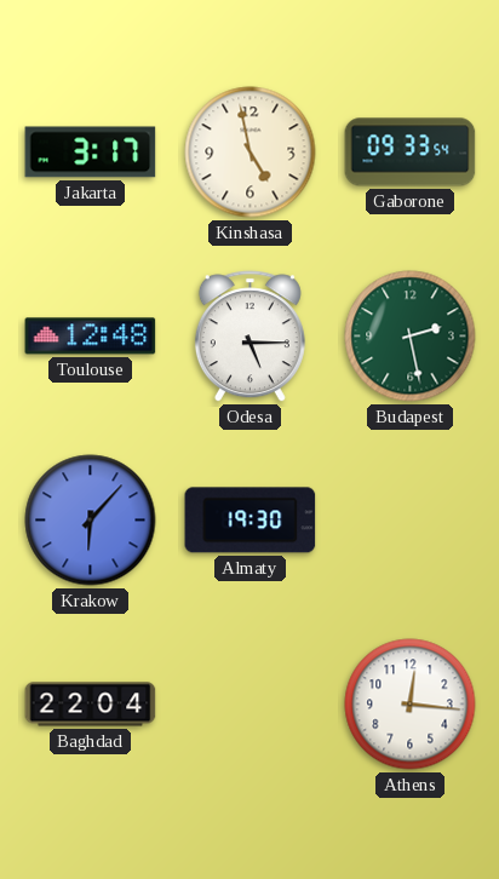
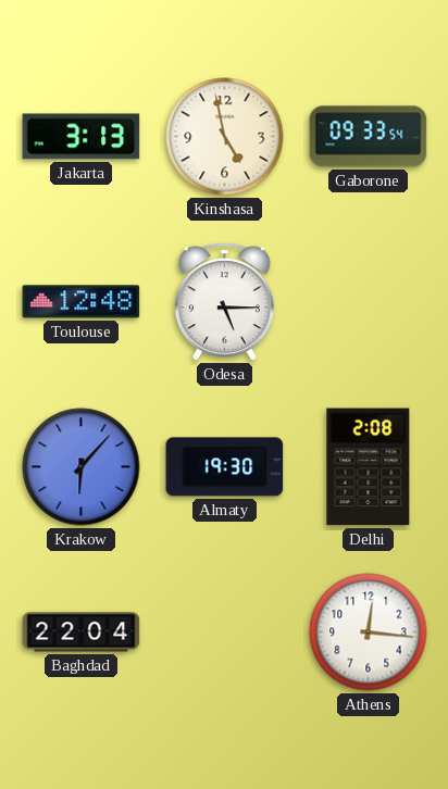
Jakarta: 3:17 -> 3:13 (82, 137)
Budapest: 2:28 -> none (411, 337)
Delhi: none -> 2:08 (369, 467)
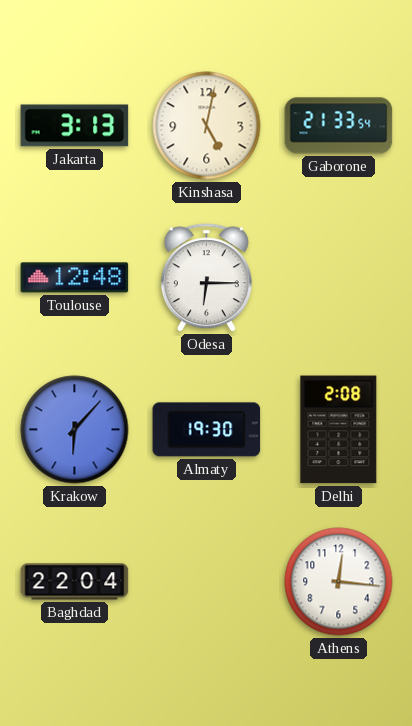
Kinshasa: 4:58 -> 5:02 (207, 126)
Gaborone: 09:33 -> 21:33 (339, 126)
Odesa: 5:15 -> 6:15 (206, 278)
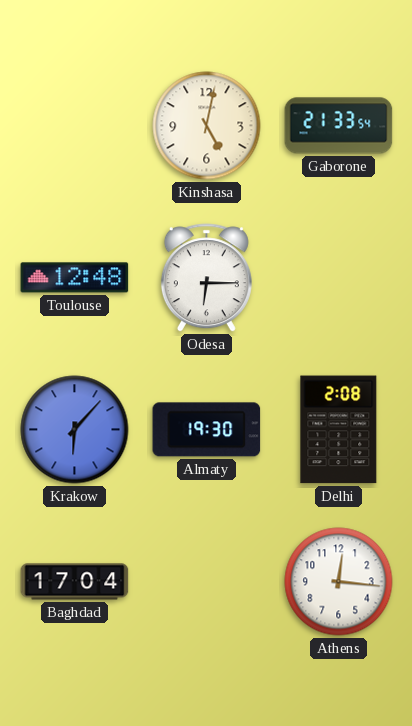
Jakarta: 3:13 -> none (75, 126)
Baghdad: 22:04 -> 17:04 (75, 582)
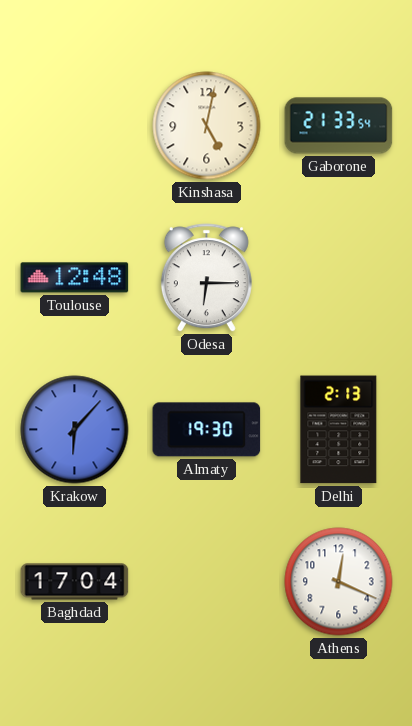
Delhi: 2:08 -> 2:13 (339, 430)
Athens: 12:16 -> 12:19 (339, 582)
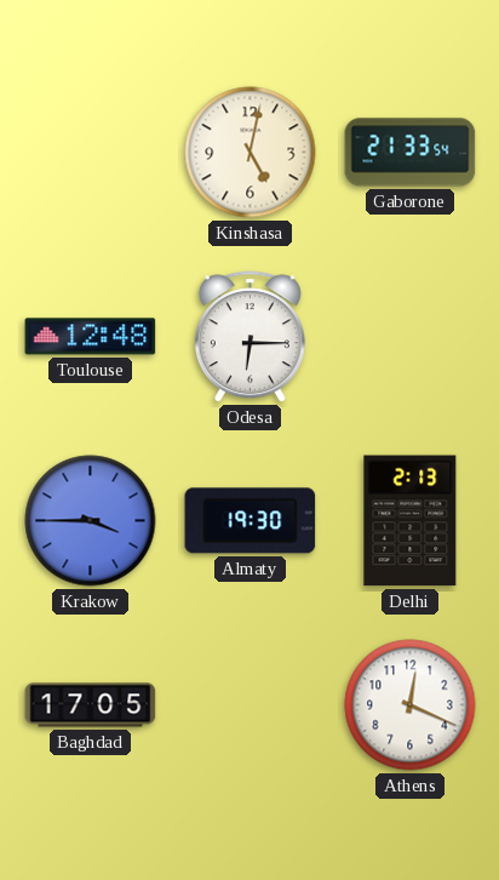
Krakow: 6:07 -> 3:45 (91, 521)
Baghdad: 17:04 -> 17:05 (91, 705)
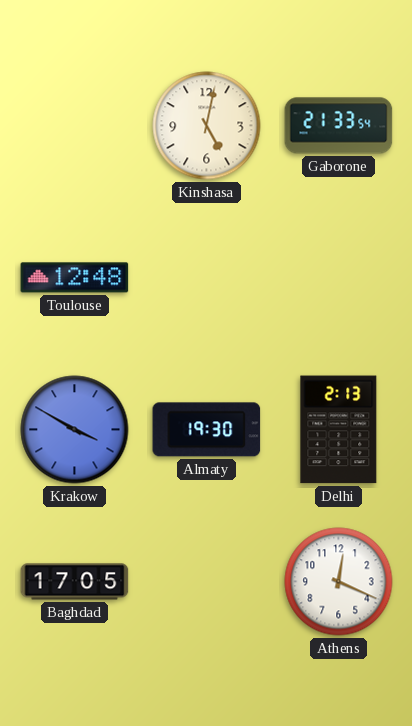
Odesa: 6:15 -> none (249, 337)
Krakow: 3:45 -> 3:50 (75, 430)
